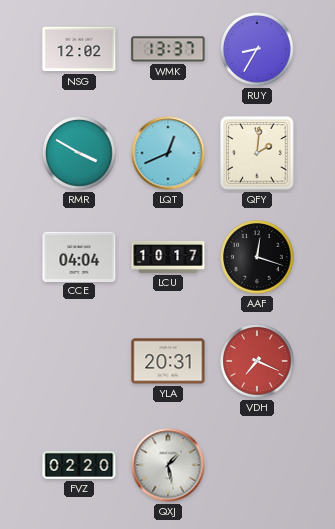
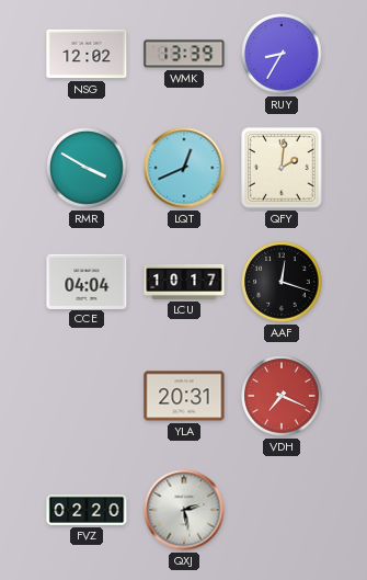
WMK: 13:37 -> 13:39 (184, 54)
QXJ: 1:28 -> 2:28 (184, 510)
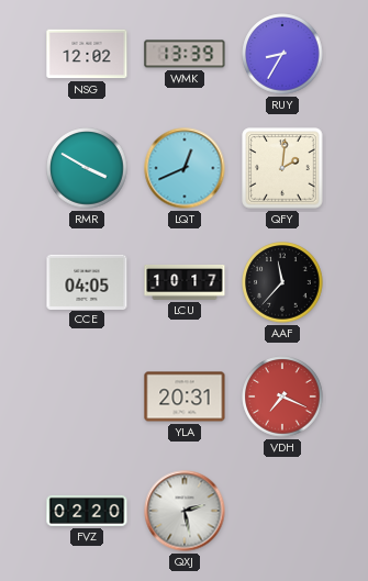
CCE: 04:04 -> 04:05 (87, 281)
AAF: 12:18 -> 11:37 (282, 282)
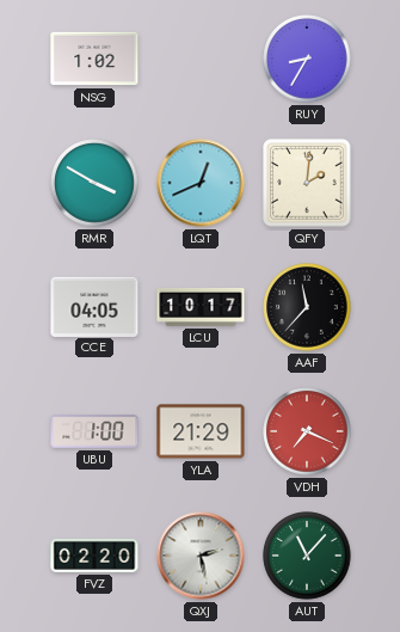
NSG: 12:02 -> 1:02 (94, 59)
WMK: 13:39 -> none (185, 54)
UBU: none -> 1:00 (94, 431)
YLA: 20:31 -> 21:29 (201, 431)
AUT: none -> 11:07 (307, 556)
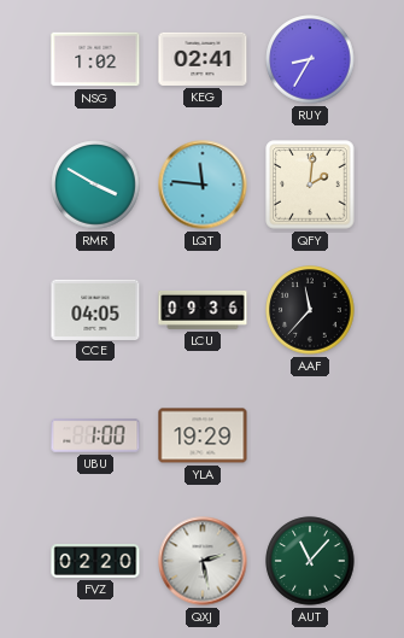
KEG: none -> 02:41 (203, 59)
LQT: 12:41 -> 11:46 (203, 185)
LCU: 10:17 -> 09:36 (203, 311)
YLA: 21:29 -> 19:29 (203, 435)
VDH: 7:19 -> none (307, 431)
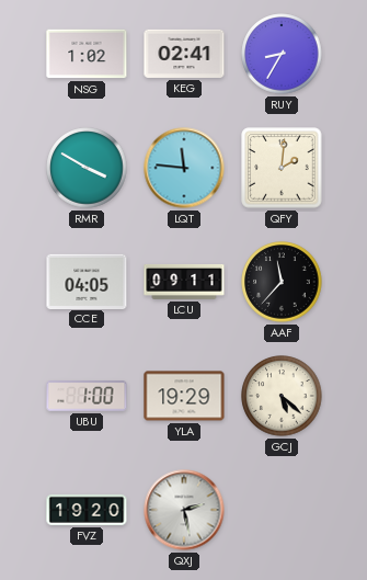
LCU: 09:36 -> 09:11 (184, 283)
GCJ: none -> 5:22 (282, 396)
FVZ: 02:20 -> 19:20 (87, 510)
AUT: 11:07 -> none (310, 561)
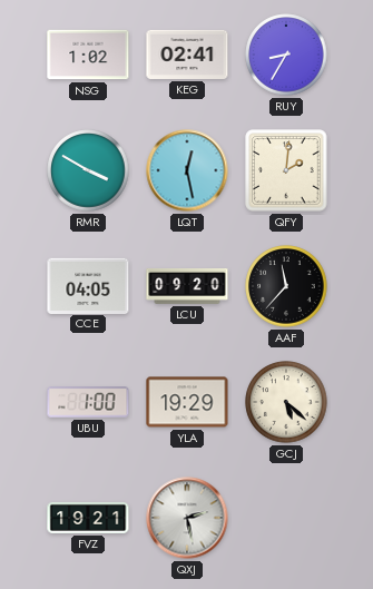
LQT: 11:46 -> 12:28 (187, 170)
LCU: 09:11 -> 09:20 (187, 287)
FVZ: 19:20 -> 19:21 (88, 518)
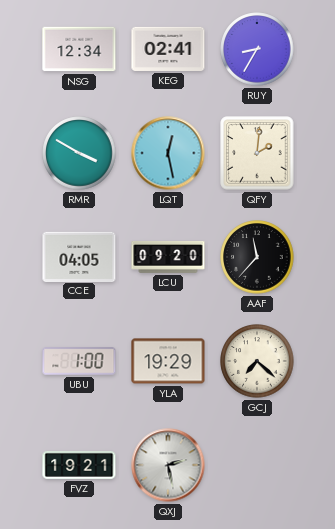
NSG: 1:02 -> 12:34 (79, 49)
GCJ: 5:22 -> 7:22 (257, 361)
